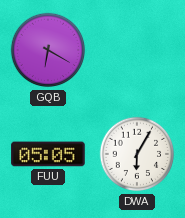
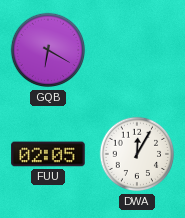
FUU: 05:05 -> 02:05 (48, 154)
DWA: 6:05 -> 12:05 (137, 154)
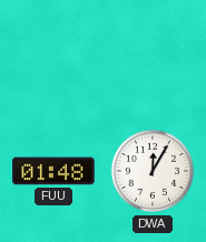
GQB: 6:20 -> none (48, 50)
FUU: 02:05 -> 01:48 (53, 171)
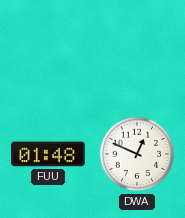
DWA: 12:05 -> 12:49 (137, 154)
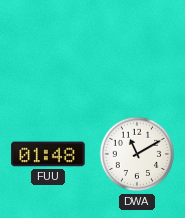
DWA: 12:49 -> 11:10 (137, 154)
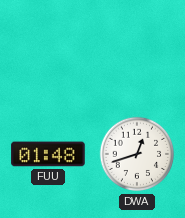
DWA: 11:10 -> 12:42 (137, 154)
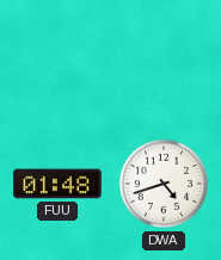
DWA: 12:42 -> 4:42 (164, 184)
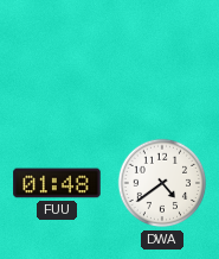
DWA: 4:42 -> 4:39 (162, 183)
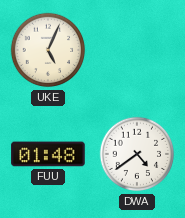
UKE: none -> 5:04 (48, 50)
